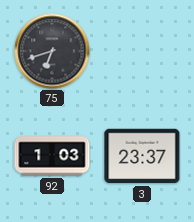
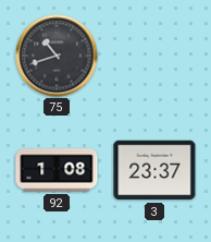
75: 6:42 -> 10:42 (57, 56)
92: 1:03 -> 1:08 (57, 170)
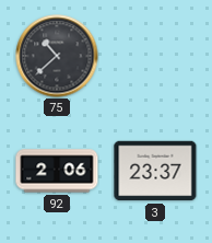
75: 10:42 -> 10:38 (57, 56)
92: 1:08 -> 2:06 (57, 171)
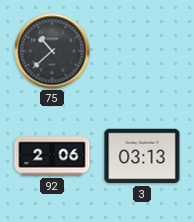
3: 23:37 -> 03:13 (142, 156)
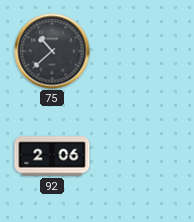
3: 03:13 -> none (142, 156)
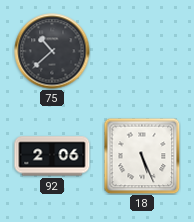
18: none -> 5:26 (142, 156)
